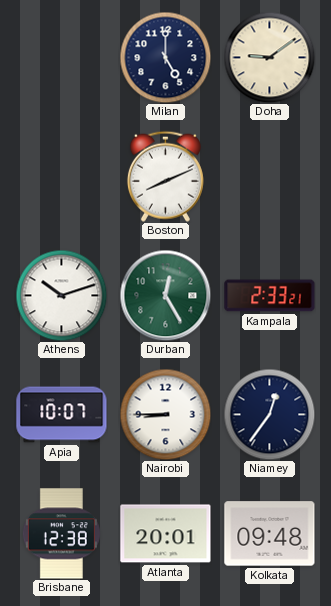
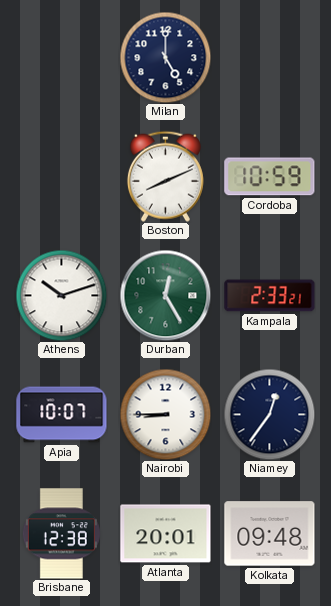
Doha: 9:09 -> none (269, 57)
Cordoba: none -> 10:59 (270, 177)
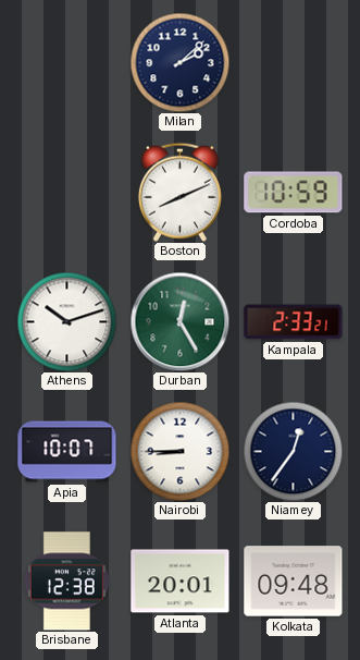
Milan: 5:00 -> 2:08 (179, 62)
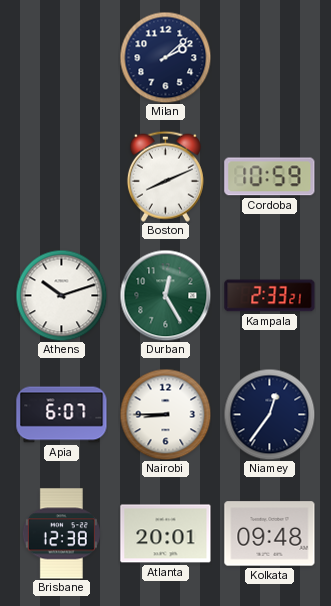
Apia: 10:07 -> 6:07 (62, 415)
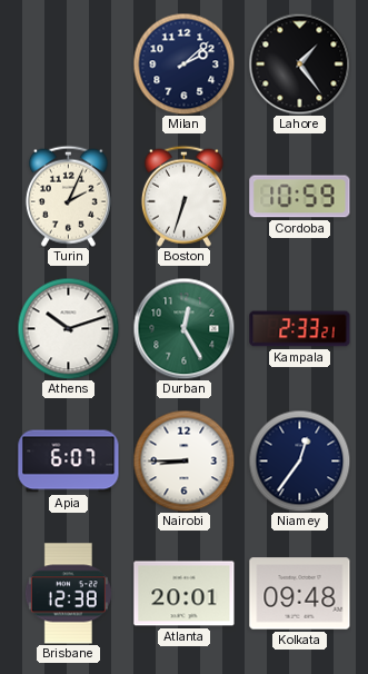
Lahore: none -> 1:24 (299, 63)
Turin: none -> 2:04 (68, 196)
Boston: 8:11 -> 6:33 (183, 196)
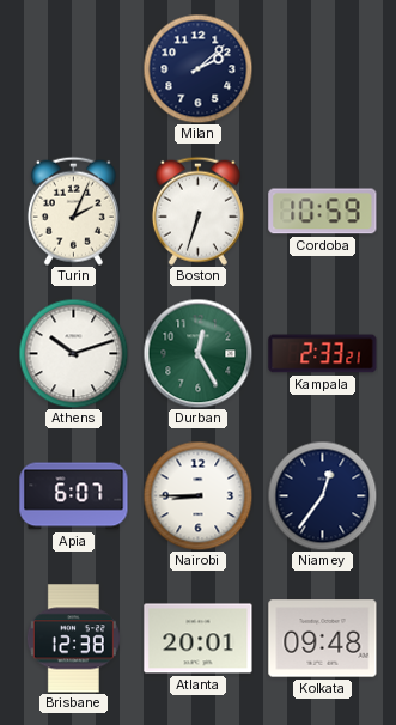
Lahore: 1:24 -> none (299, 63)
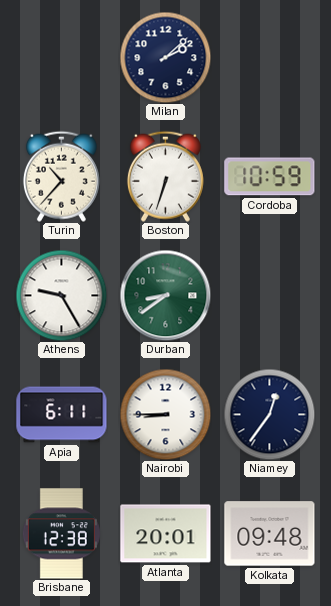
Turin: 2:04 -> 10:37 (61, 176)
Athens: 10:12 -> 9:25 (61, 295)
Durban: 12:25 -> 8:39 (165, 295)
Kampala: 2:33 -> none (323, 354)
Apia: 6:07 -> 6:11 (62, 415)
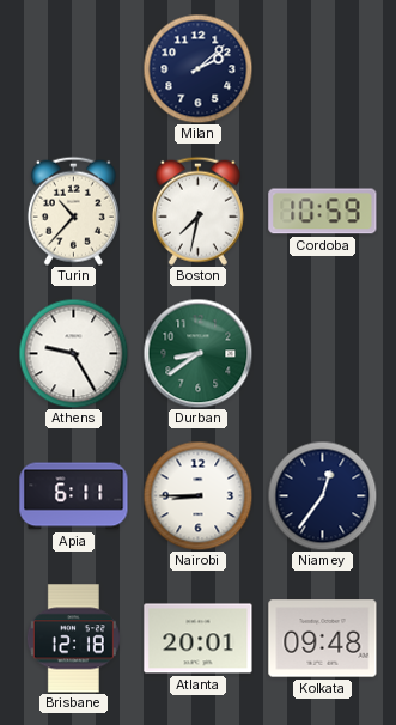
Boston: 6:33 -> 7:32 (197, 211)
Brisbane: 12:38 -> 12:18 (73, 639)
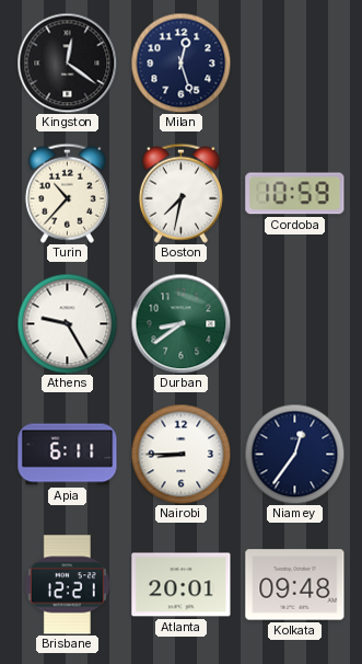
Kingston: none -> 12:21 (67, 62)
Milan: 2:08 -> 12:27 (180, 62)
Brisbane: 12:18 -> 12:21 (67, 585)
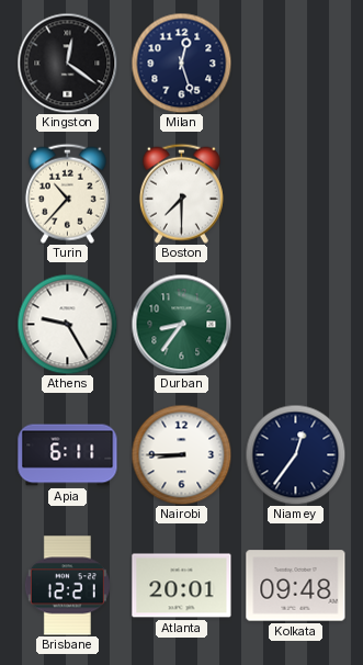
Boston: 7:32 -> 7:30 (181, 193)
Cordoba: 10:59 -> none (295, 194)
Durban: 8:39 -> 8:36 (181, 324)
